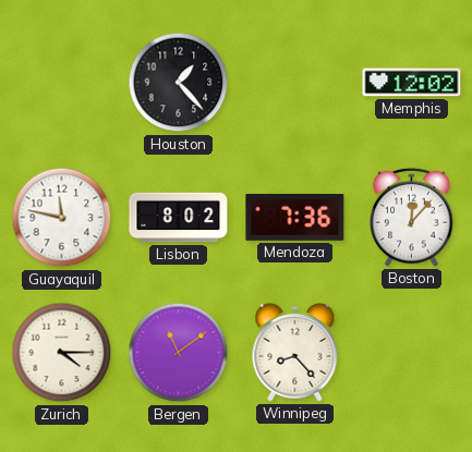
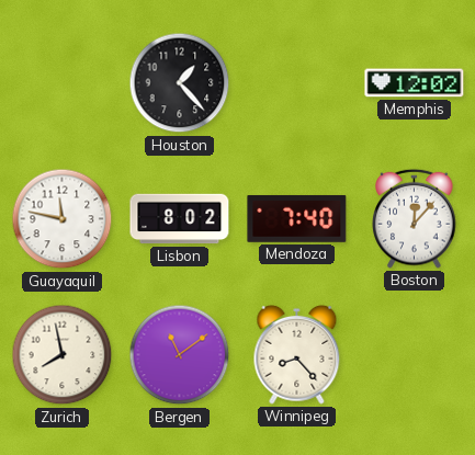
Mendoza: 7:36 -> 7:40 (297, 218)
Zurich: 4:15 -> 7:58 (63, 355)
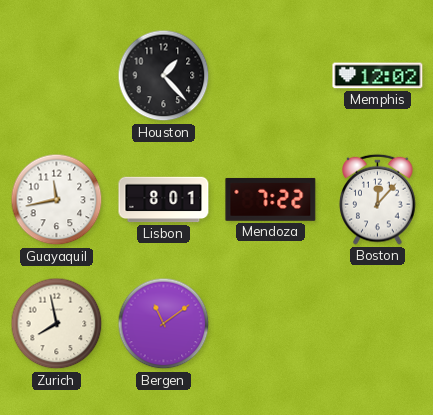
Guayaquil: 11:47 -> 11:43 (57, 200)
Lisbon: 8:02 -> 8:01 (164, 200)
Mendoza: 7:40 -> 7:22 (271, 199)
Winnipeg: 8:23 -> none (297, 354)
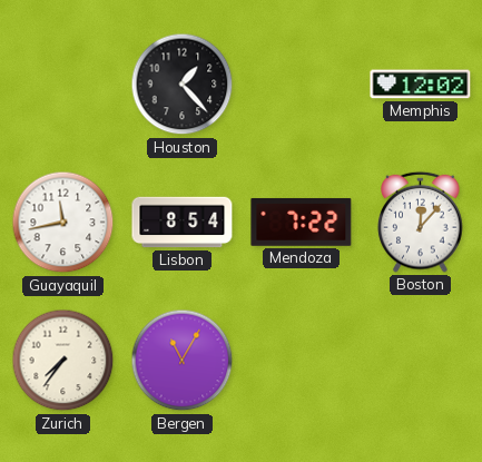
Lisbon: 8:01 -> 8:54 (183, 223)
Zurich: 7:58 -> 7:36 (63, 361)
Bergen: 11:09 -> 11:05 (183, 361)
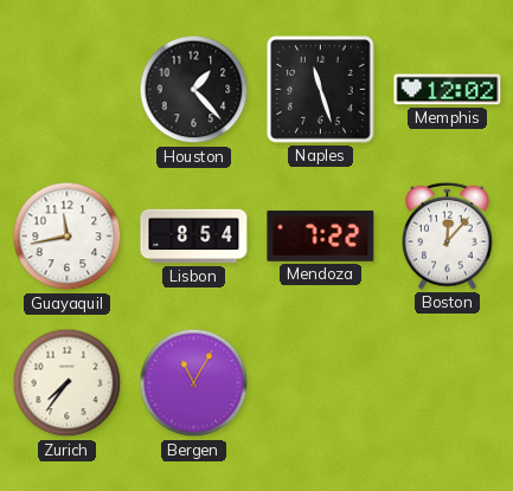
Naples: none -> 11:27 (321, 90)
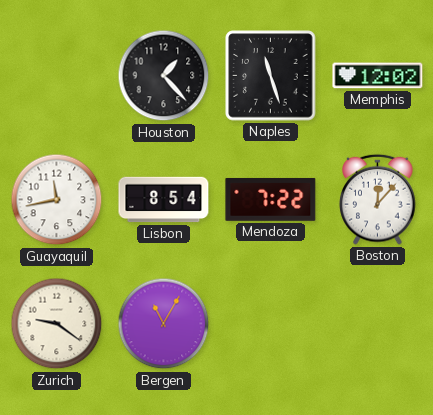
Zurich: 7:36 -> 9:21 (57, 324)
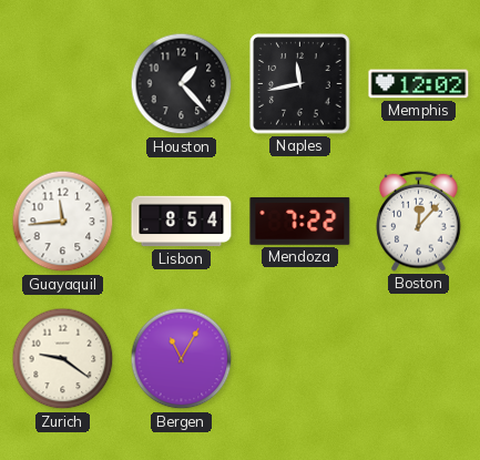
Naples: 11:27 -> 11:43 (300, 84)
Guayaquil: 11:43 -> 11:44 (63, 222)
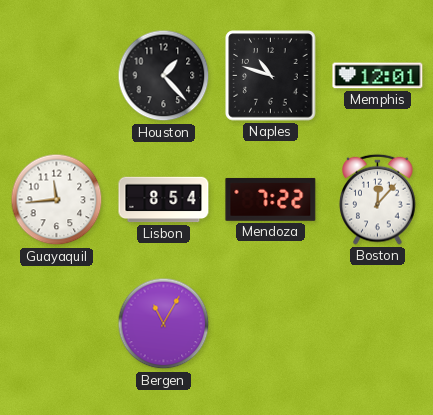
Naples: 11:43 -> 10:48 (271, 76)
Memphis: 12:02 -> 12:01 (378, 76)
Zurich: 9:21 -> none (63, 359)
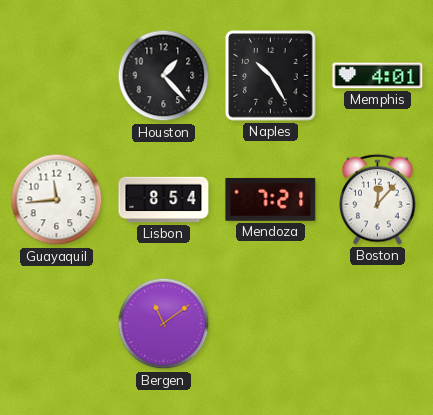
Naples: 10:48 -> 10:25 (271, 76)
Memphis: 12:01 -> 4:01 (378, 76)
Mendoza: 7:22 -> 7:21 (271, 199)
Bergen: 11:05 -> 11:09 (164, 324)
